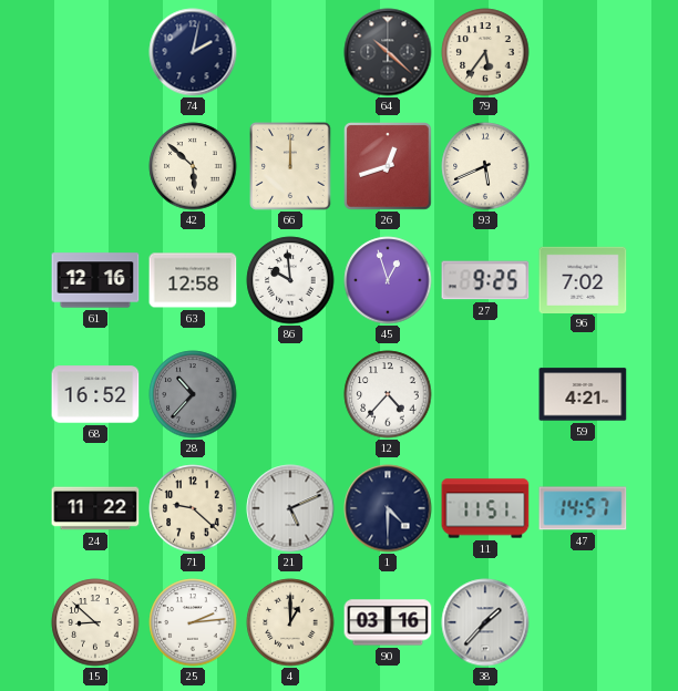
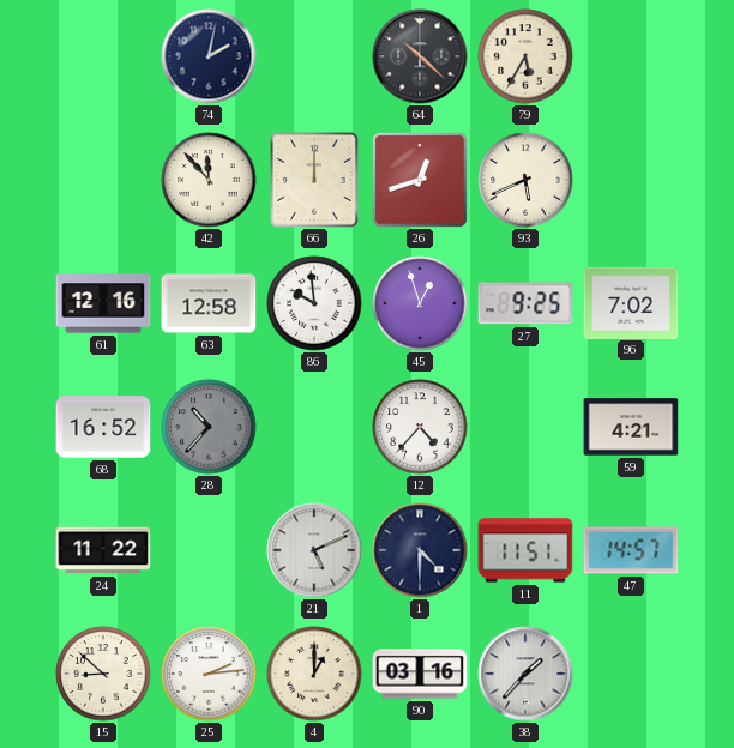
79: 5:36 -> 5:35 (525, 56)
42: 5:52 -> 11:53 (209, 180)
71: 9:22 -> none (193, 508)
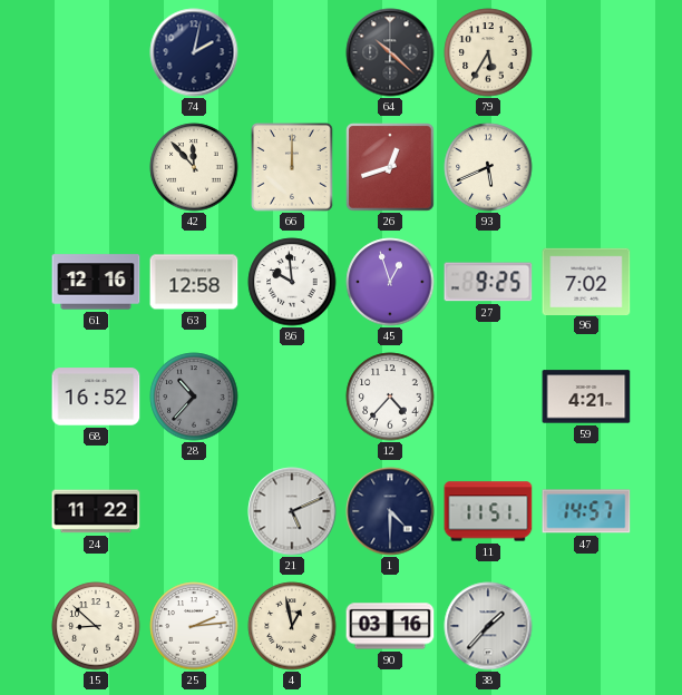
4: 1:00 -> 12:58 (292, 626)
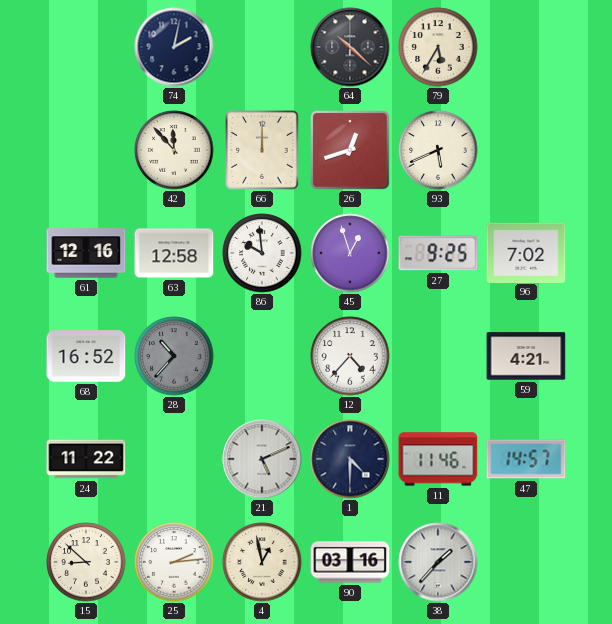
11: 11:51 -> 11:46 (438, 459)
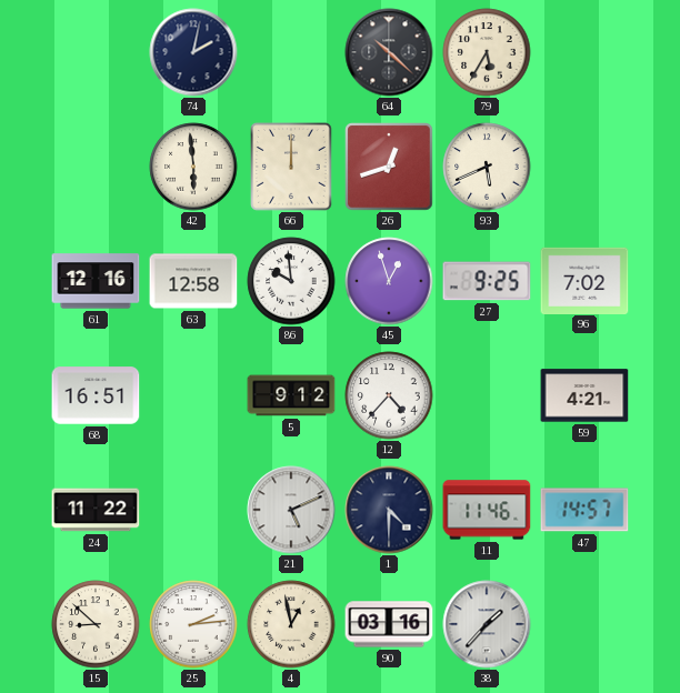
42: 11:53 -> 5:59 (193, 167)
68: 16:52 -> 16:51 (96, 395)
28: 10:37 -> none (174, 356)
5: none -> 9:12 (291, 395)
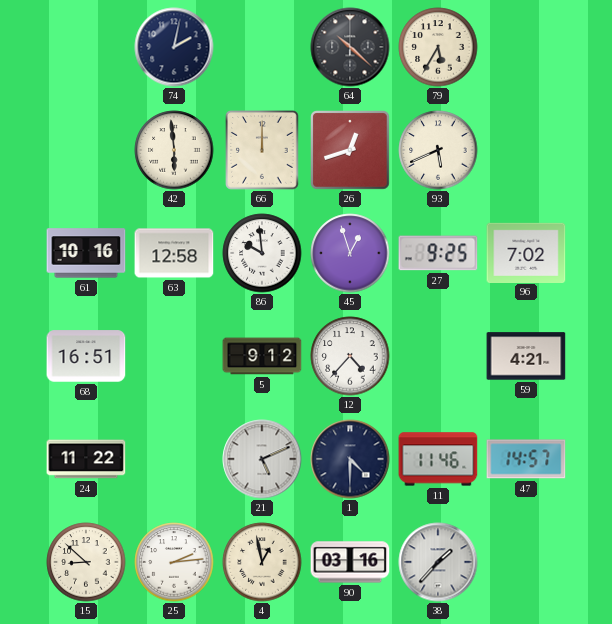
61: 12:16 -> 10:16 (86, 253)
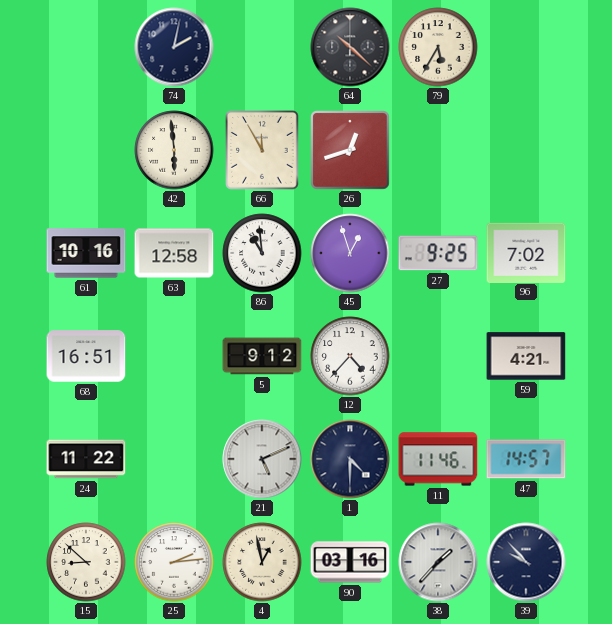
66: 12:00 -> 11:55 (263, 150)
93: 5:41 -> none (438, 150)
86: 9:59 -> 10:59 (262, 253)
39: none -> 9:53 (526, 562)
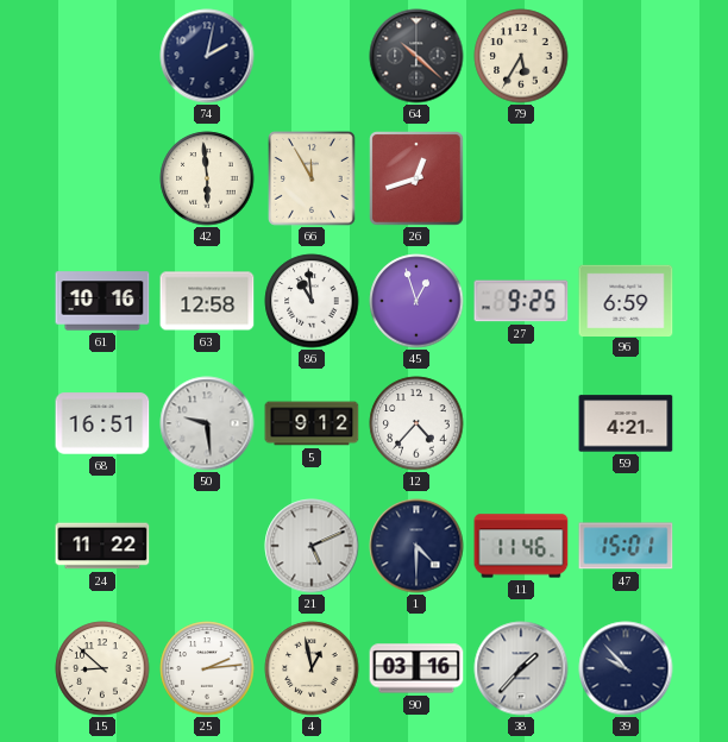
96: 7:02 -> 6:59 (626, 300)
50: none -> 9:29 (207, 423)
47: 14:57 -> 15:01 (626, 546)
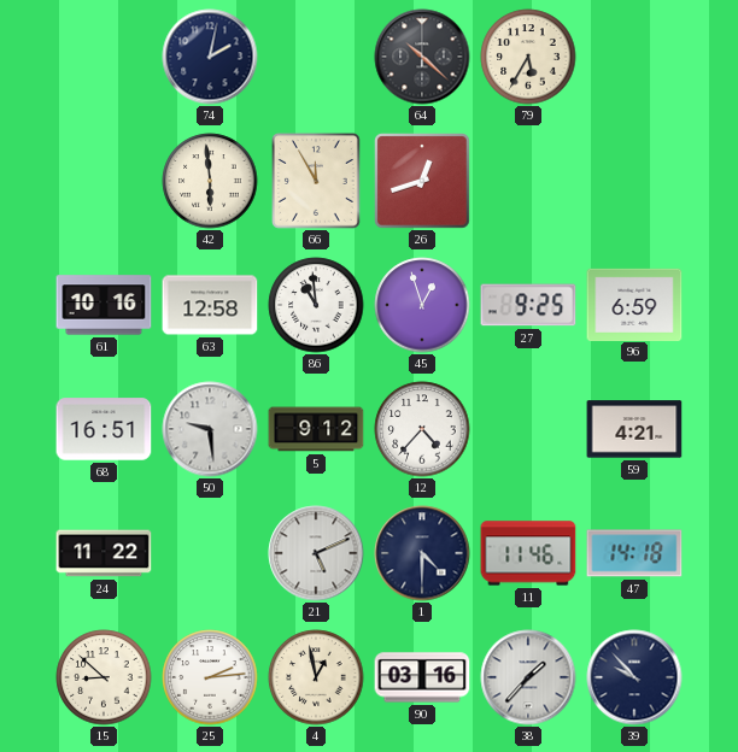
47: 15:01 -> 14:18 (634, 553)
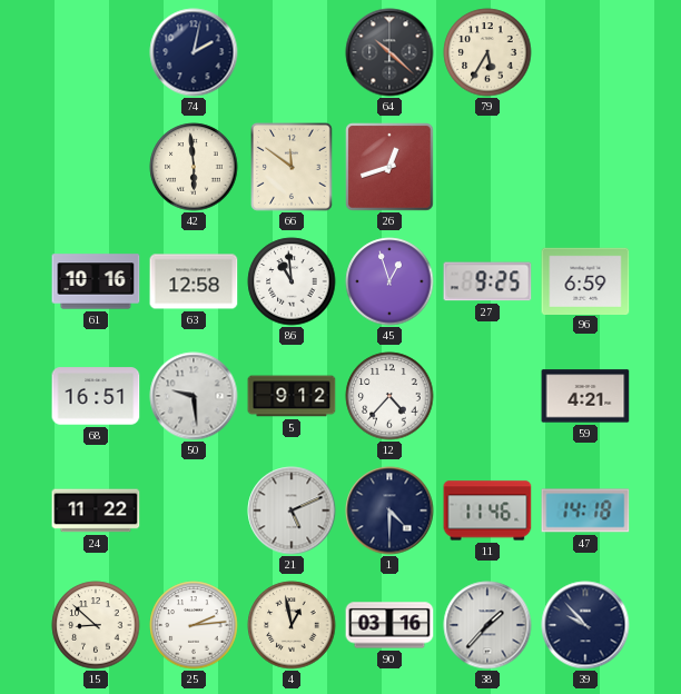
66: 11:55 -> 11:51 (293, 167)
